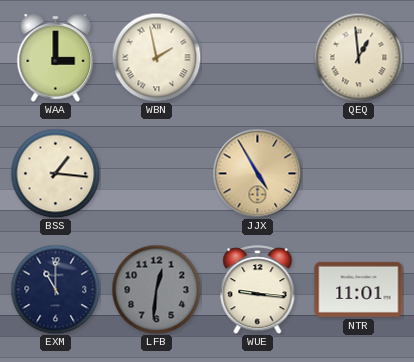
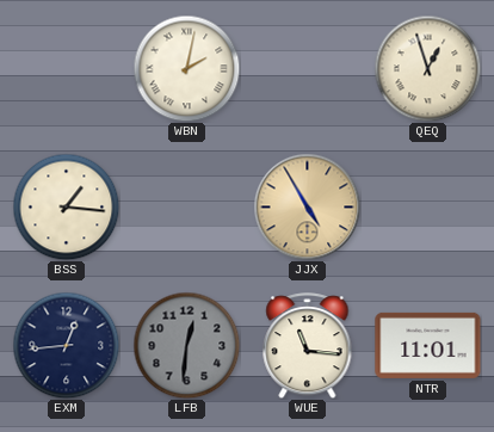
WAA: 3:00 -> none (56, 58)
WBN: 1:58 -> 2:02 (186, 68)
QEQ: 12:59 -> 12:57 (427, 68)
EXM: 11:00 -> 12:44 (66, 345)
WUE: 9:16 -> 11:16 (308, 346)
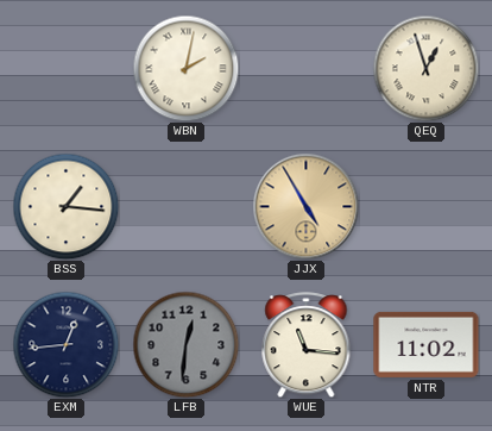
NTR: 11:01 -> 11:02 (427, 344)
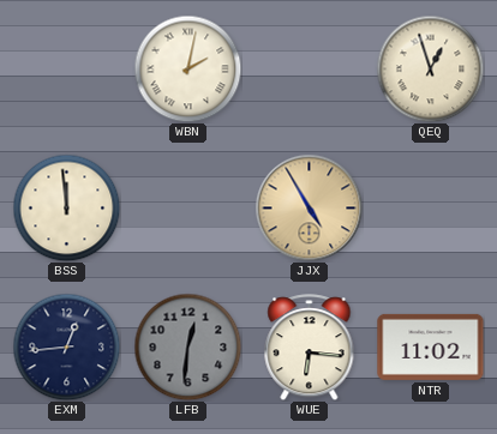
BSS: 1:16 -> 11:59 (66, 207)
WUE: 11:16 -> 6:16 (310, 348)
